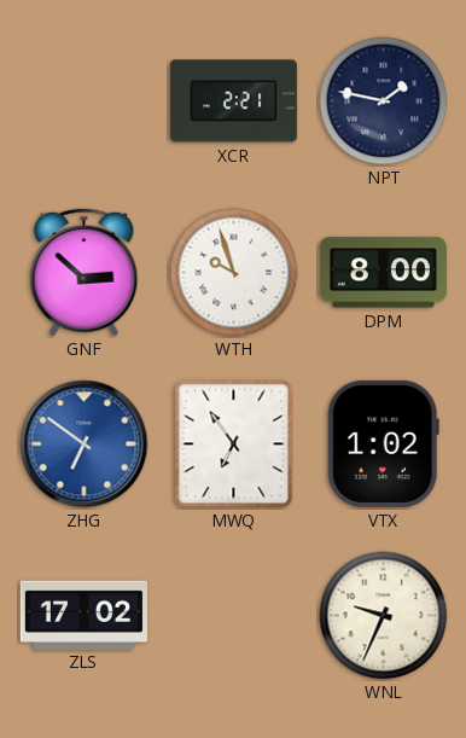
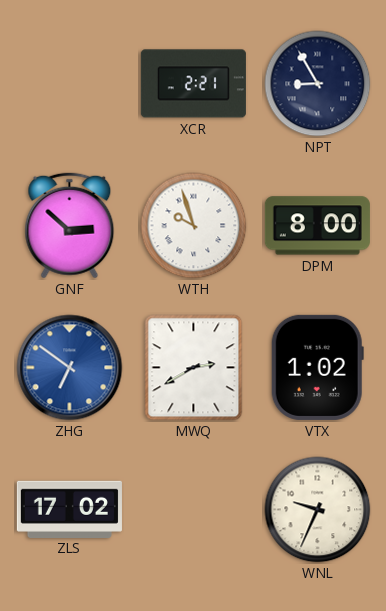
NPT: 1:47 -> 8:55 (318, 84)
MWQ: 6:54 -> 2:40 (194, 368)
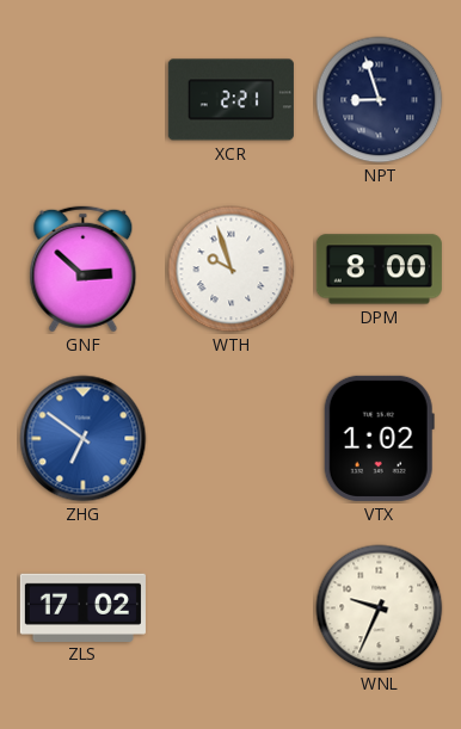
NPT: 8:55 -> 8:57 (380, 100)
MWQ: 2:40 -> none (194, 368)
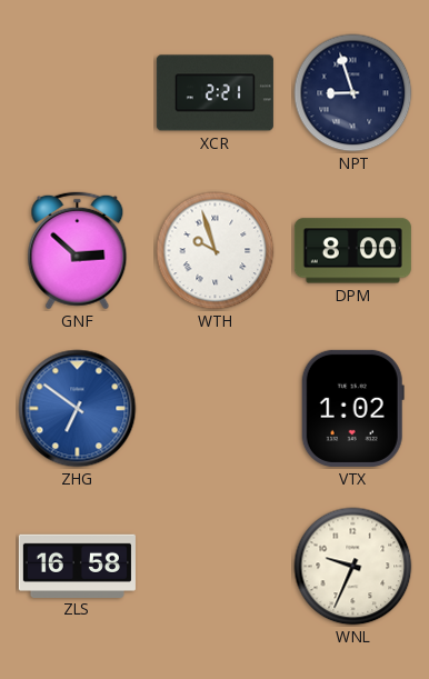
ZLS: 17:02 -> 16:58 (77, 566)
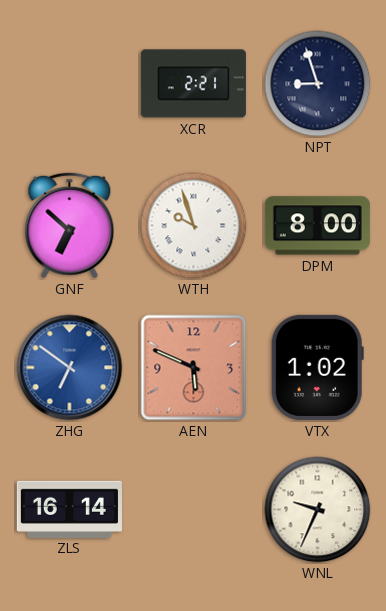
GNF: 2:52 -> 6:52 (70, 226)
AEN: none -> 5:49 (194, 368)
ZLS: 16:58 -> 16:14 (69, 509)
